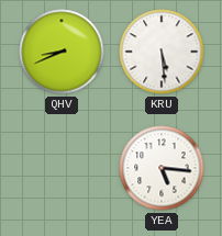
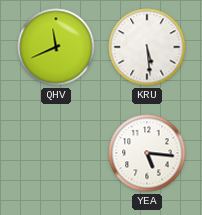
QHV: 8:41 -> 11:41 (56, 47)
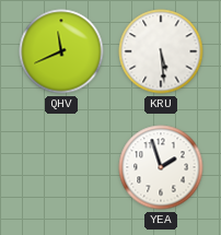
YEA: 5:16 -> 1:57 (161, 167)
